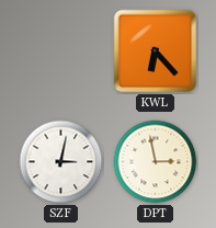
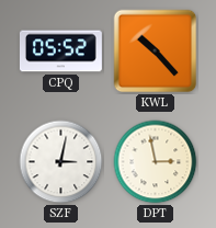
CPQ: none -> 05:52 (60, 52)
KWL: 6:23 -> 10:23 (156, 52)
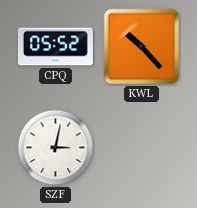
DPT: 2:58 -> none (156, 162)
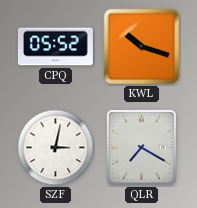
KWL: 10:23 -> 10:18 (142, 47)
QLR: none -> 7:20 (141, 147)
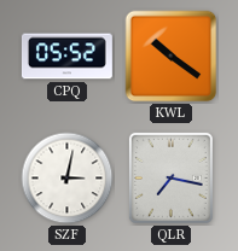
KWL: 10:18 -> 10:21 (172, 57)
QLR: 7:20 -> 7:17 (170, 177)
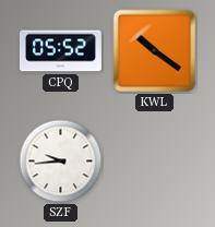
SZF: 3:02 -> 9:44 (61, 162)
QLR: 7:17 -> none (170, 177)
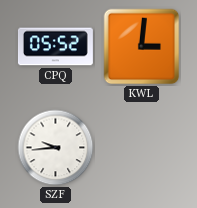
KWL: 10:21 -> 3:01 (142, 47)
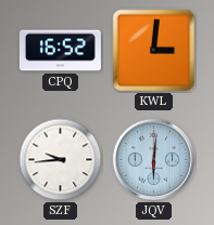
CPQ: 05:52 -> 16:52 (60, 51)
JQV: none -> 6:01 (154, 160)
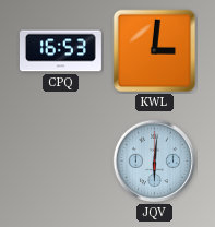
CPQ: 16:52 -> 16:53 (60, 51)
SZF: 9:44 -> none (61, 160)
